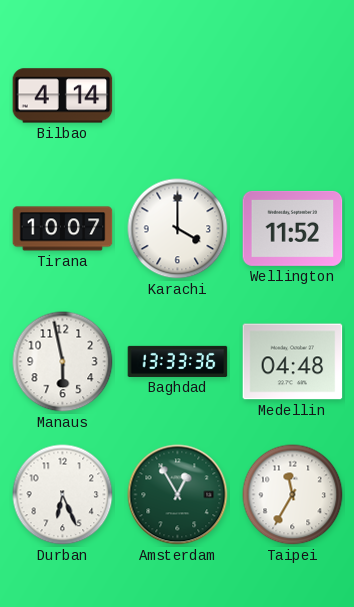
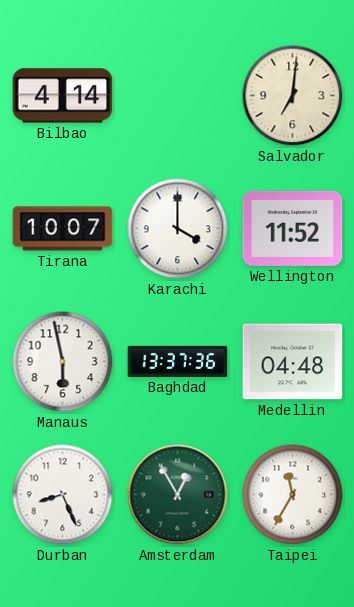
Salvador: none -> 7:01 (293, 96)
Baghdad: 13:33 -> 13:37 (178, 361)
Durban: 6:26 -> 8:26 (63, 495)
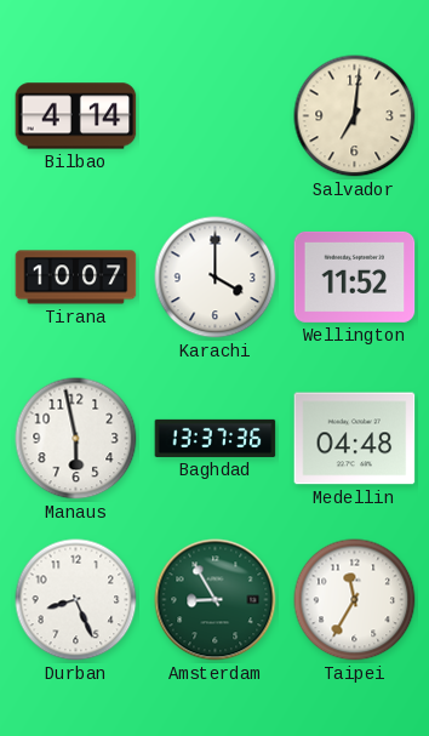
Amsterdam: 12:55 -> 8:55 (216, 600)
